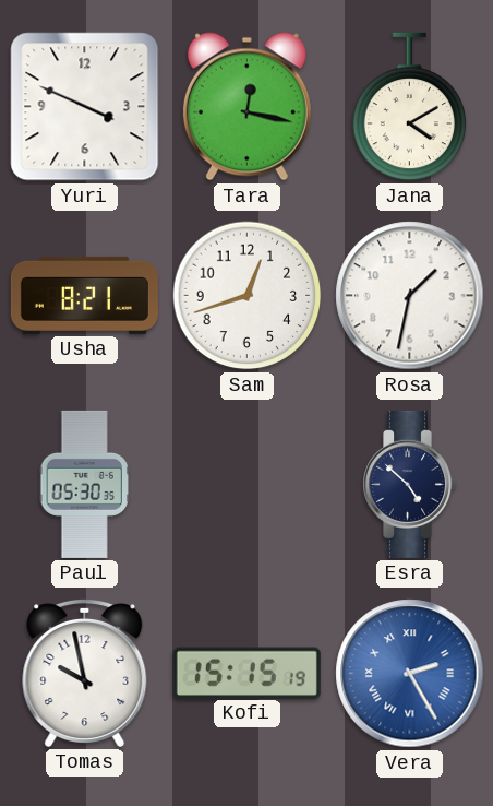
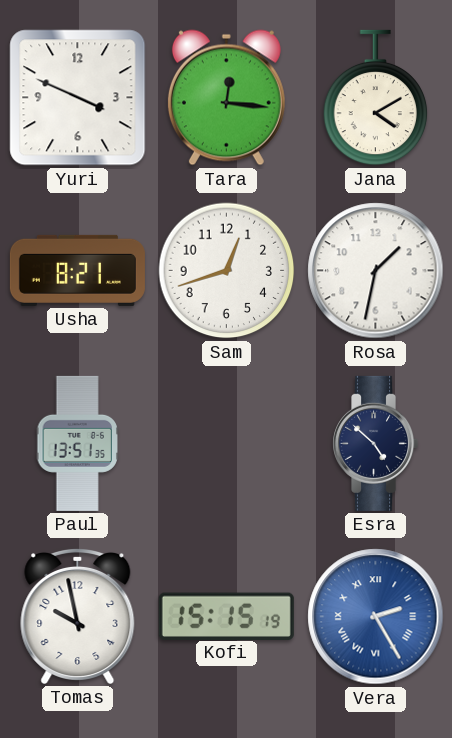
Tara: 12:17 -> 12:16 (226, 98)
Paul: 05:30 -> 13:51 (77, 443)
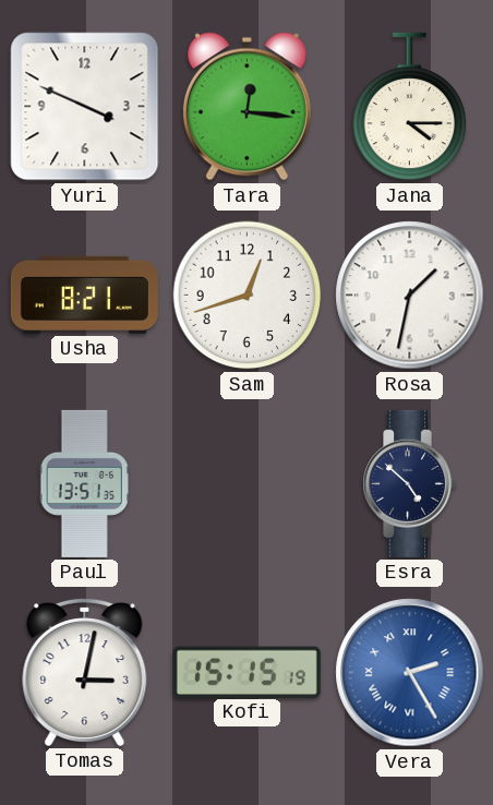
Jana: 4:10 -> 4:15 (410, 107)
Tomas: 9:58 -> 3:02 (85, 672)
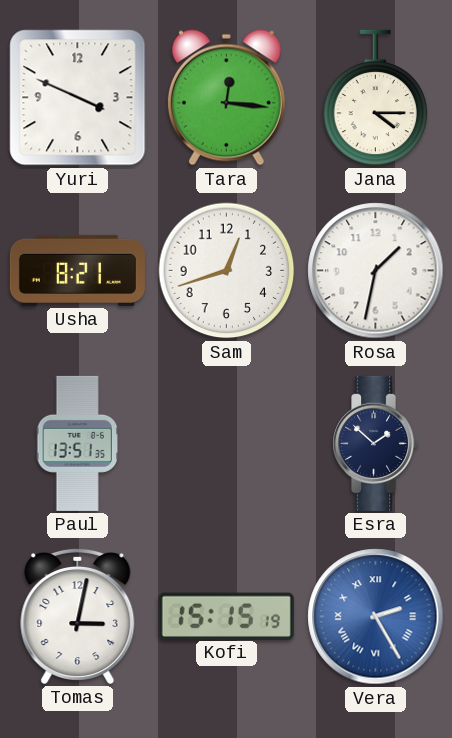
Esra: 4:52 -> 1:52 (376, 443)
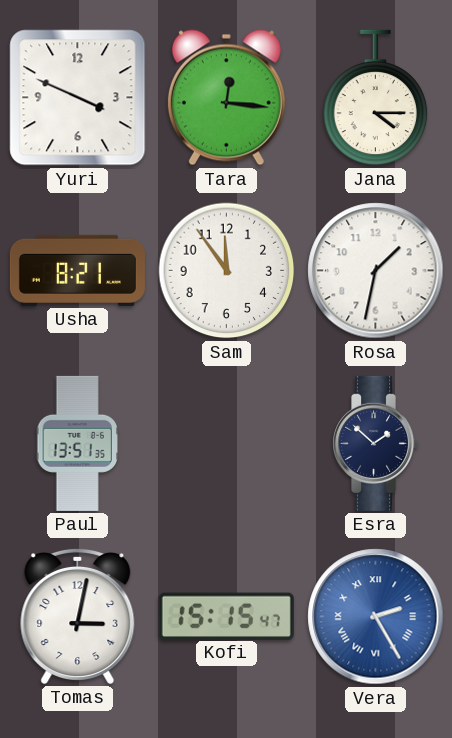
Sam: 12:42 -> 11:54 (227, 271)
Kofi: 15:15:19 -> 15:15:47 (226, 616)
